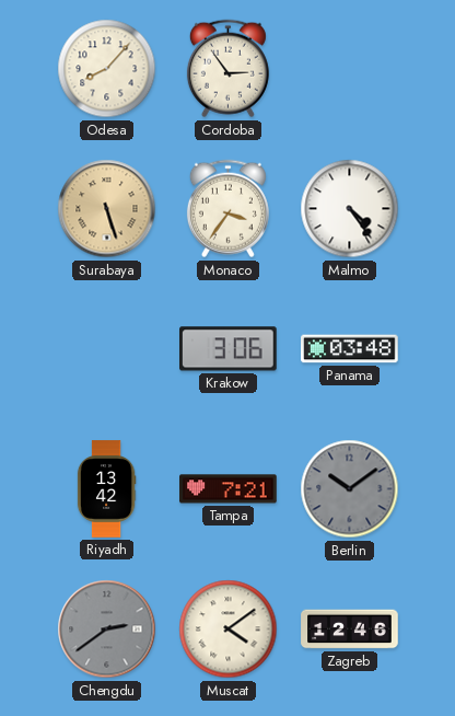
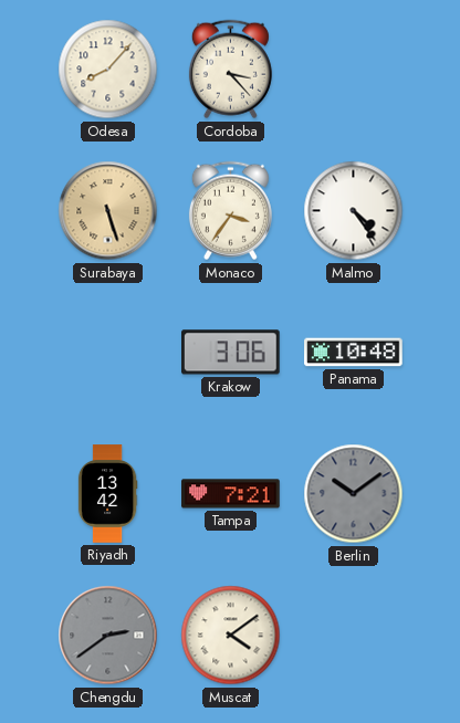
Cordoba: 2:54 -> 3:23 (230, 70)
Panama: 03:48 -> 10:48 (354, 353)
Zagreb: 12:46 -> none (350, 630)
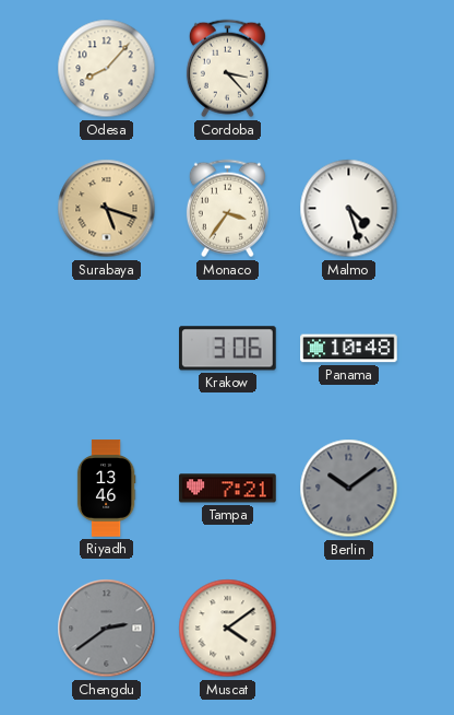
Surabaya: 5:27 -> 5:18 (107, 209)
Malmo: 4:24 -> 4:27 (349, 209)
Riyadh: 13:42 -> 13:46 (106, 489)
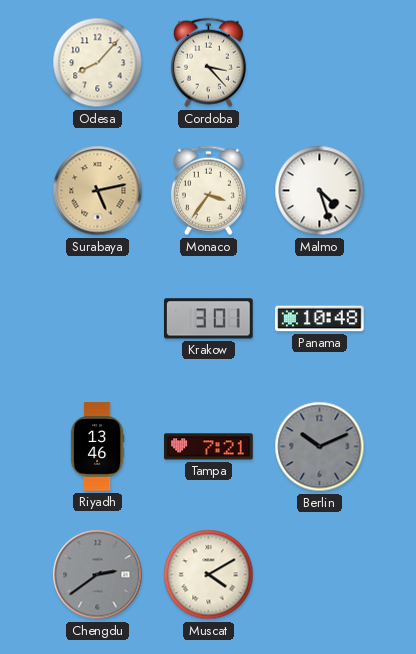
Surabaya: 5:18 -> 5:13 (98, 191)
Krakow: 3:06 -> 3:01 (209, 319)
Berlin: 10:09 -> 10:11 (320, 447)
Muscat: 4:09 -> 4:10 (209, 575)
